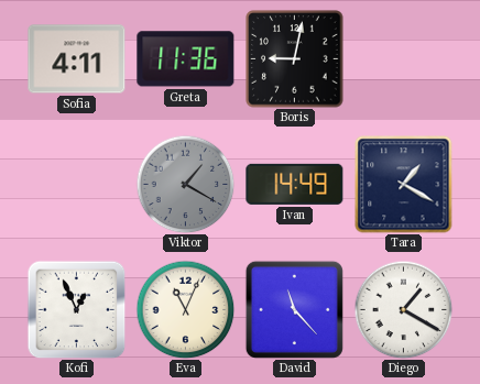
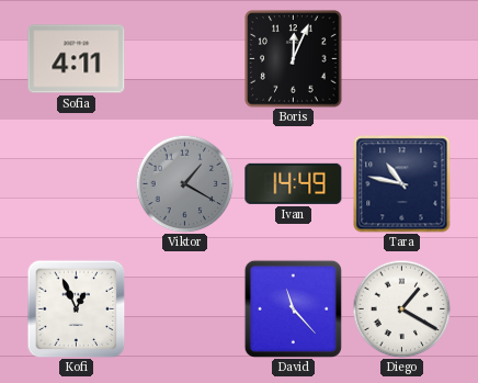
Greta: 11:36 -> none (186, 59)
Boris: 9:02 -> 12:04 (294, 59)
Tara: 1:20 -> 10:47 (402, 184)
Eva: 11:04 -> none (185, 309)
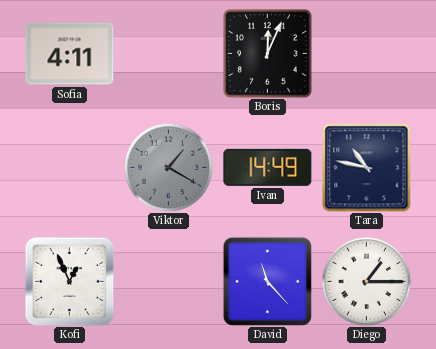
Diego: 1:20 -> 1:15 (366, 281)
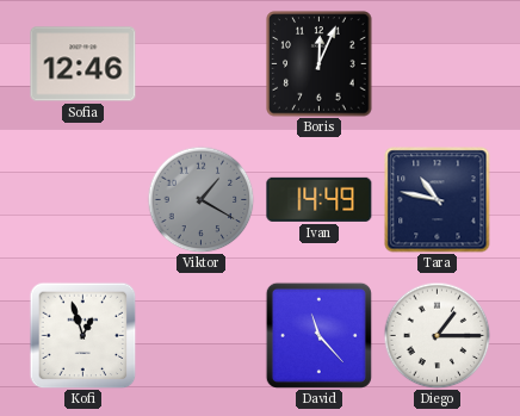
Sofia: 4:11 -> 12:46 (83, 64)
Kofi: 12:56 -> 12:57 (82, 335)
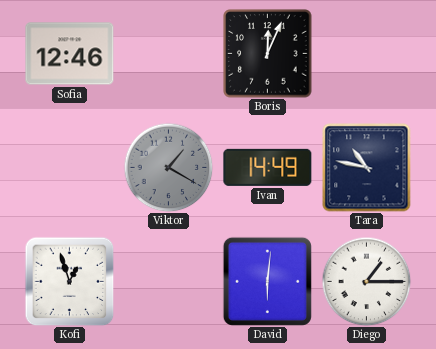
David: 11:23 -> 6:01 (267, 281)
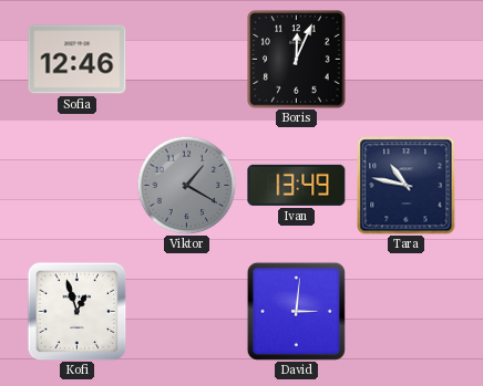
Ivan: 14:49 -> 13:49 (297, 185)
David: 6:01 -> 3:01 (296, 311)
Diego: 1:15 -> none (366, 281)
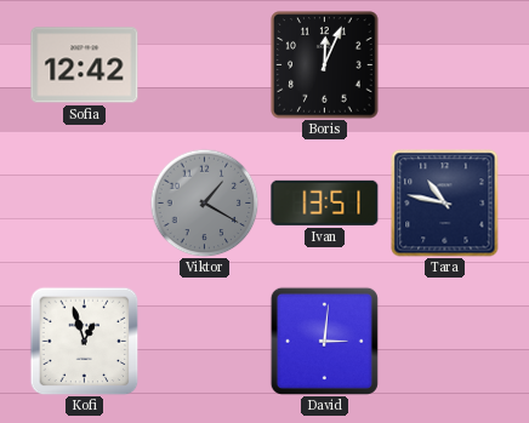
Sofia: 12:46 -> 12:42 (85, 65)
Ivan: 13:49 -> 13:51 (325, 202)
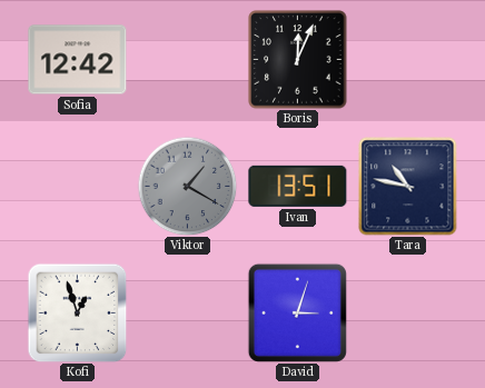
David: 3:01 -> 3:03 (297, 312)
